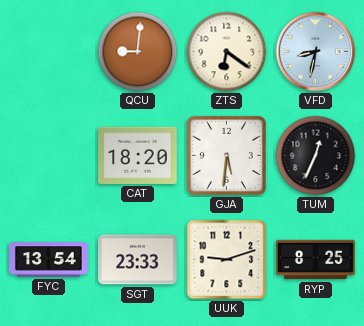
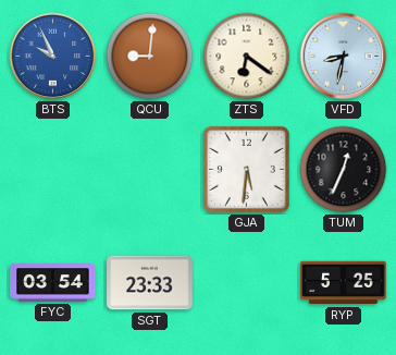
BTS: none -> 9:56 (53, 57)
CAT: 18:20 -> none (138, 155)
FYC: 13:54 -> 03:54 (53, 283)
UUK: 9:12 -> none (227, 260)
RYP: 8:25 -> 5:25 (344, 283)
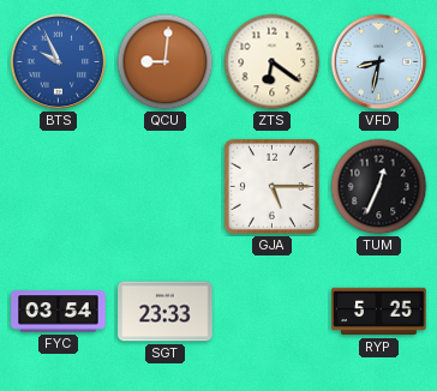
GJA: 5:31 -> 5:15 (271, 186)
